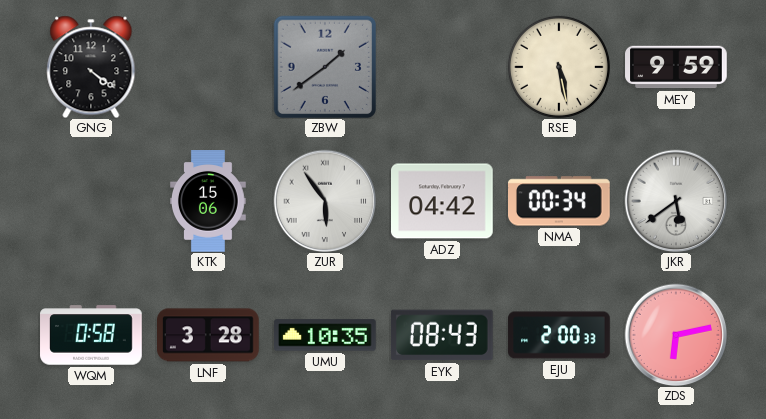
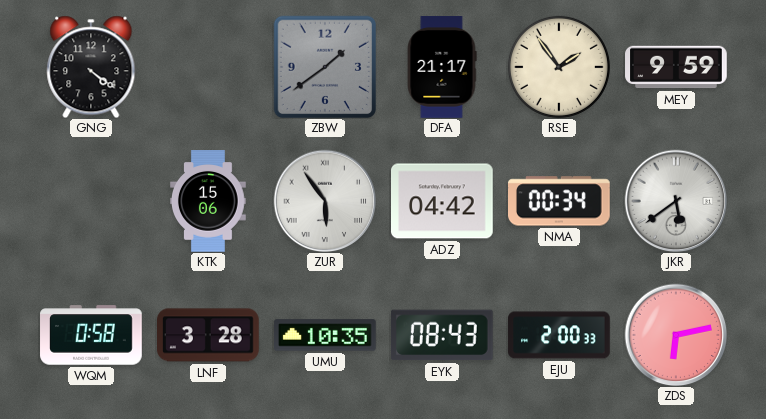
DFA: none -> 21:17 (442, 67)
RSE: 5:28 -> 1:54 (559, 67)
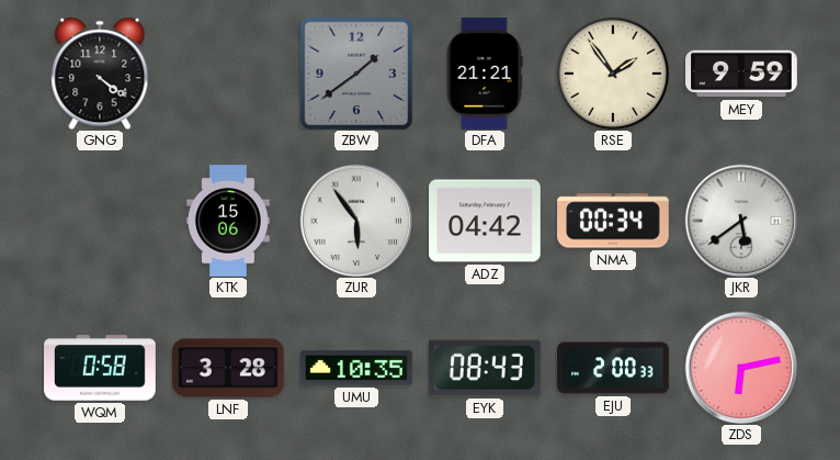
DFA: 21:17 -> 21:21 (485, 74)
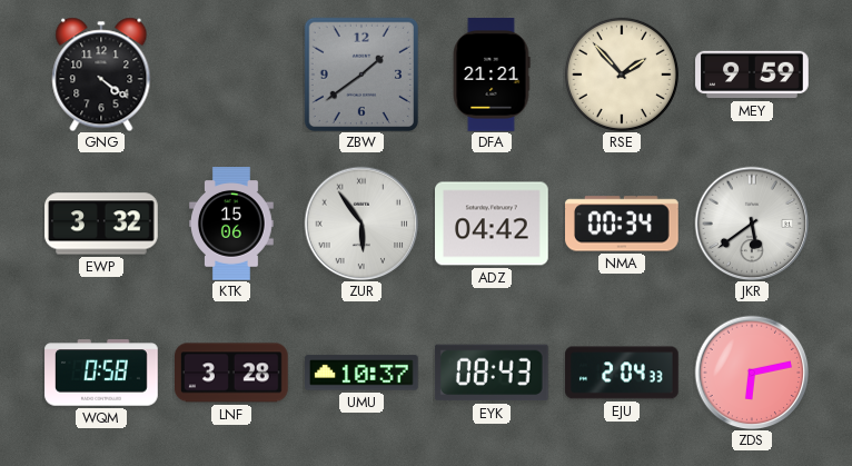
RSE: 1:54 -> 1:53 (622, 75)
EWP: none -> 3:32 (101, 224)
UMU: 10:35 -> 10:37 (361, 373)
EJU: 2:00 -> 2:04 (622, 373)
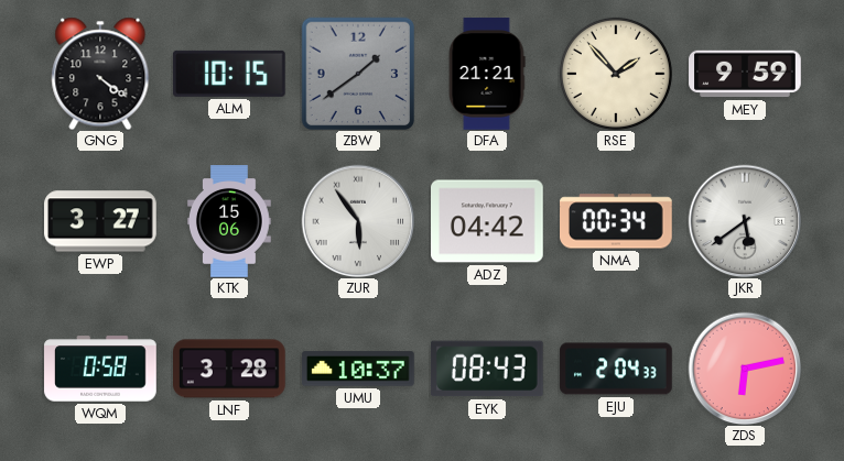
ALM: none -> 10:15 (229, 74)
EWP: 3:32 -> 3:27 (100, 221)
